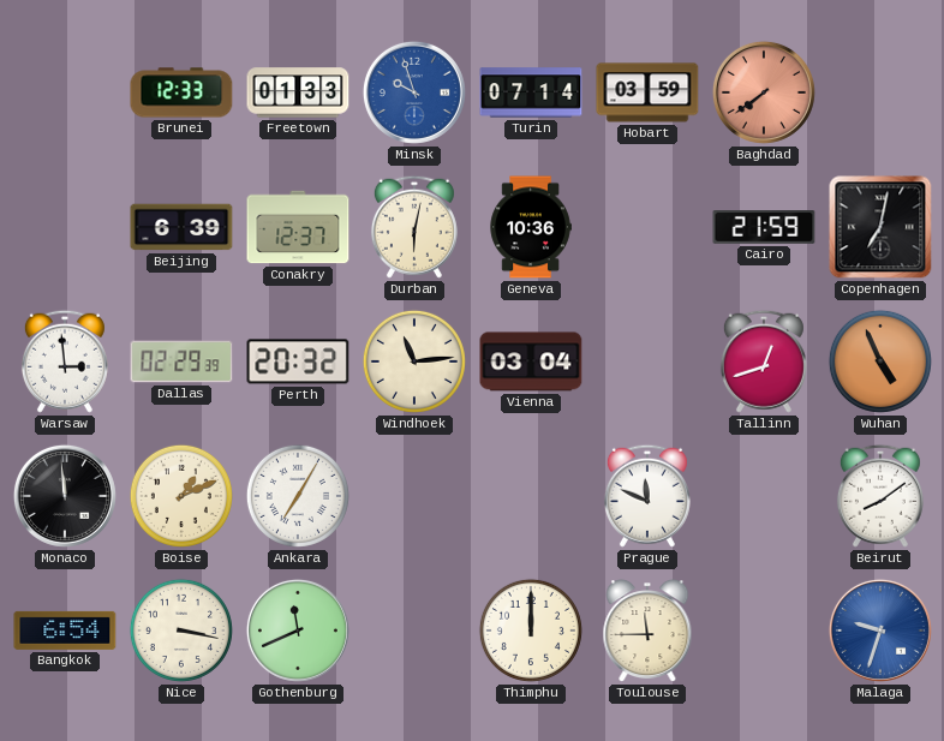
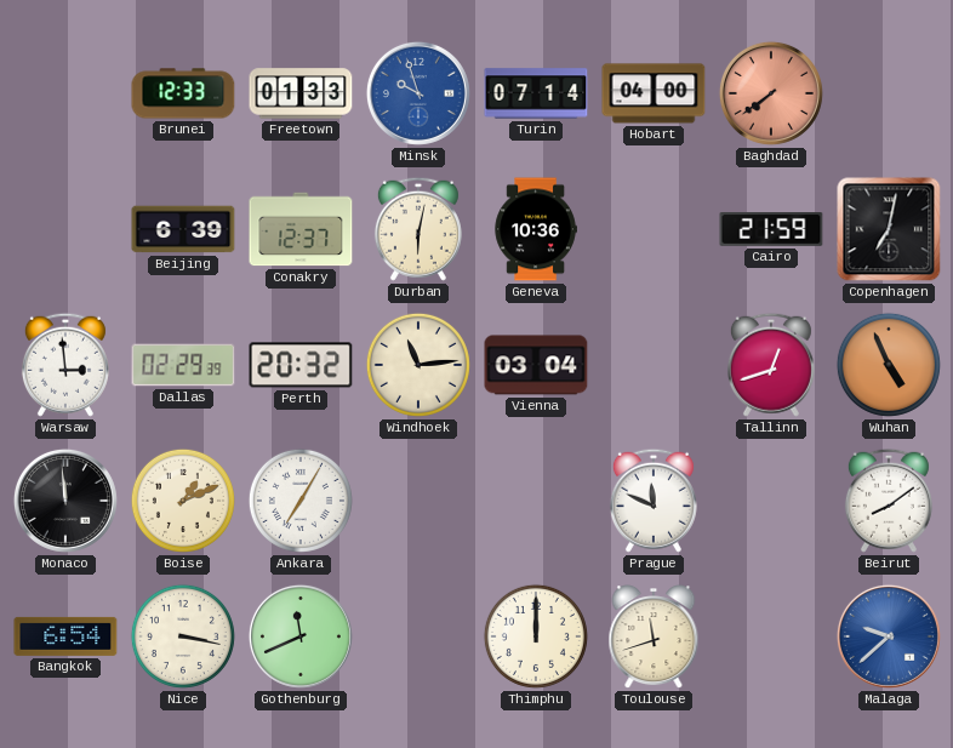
Hobart: 03:59 -> 04:00 (654, 93)
Toulouse: 11:45 -> 11:42 (654, 638)
Malaga: 9:33 -> 9:38 (889, 636)
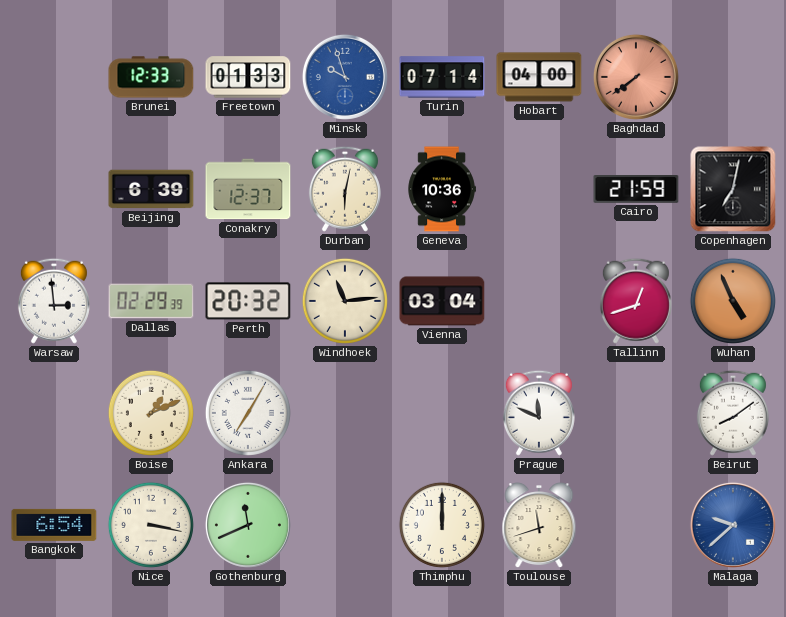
Monaco: 11:59 -> none (65, 501)
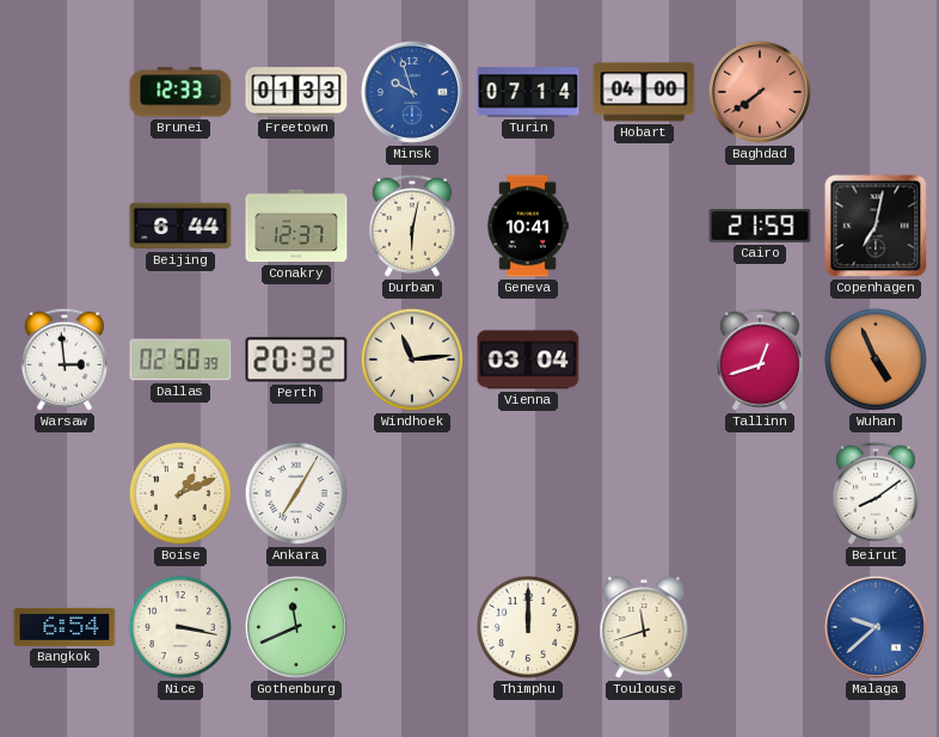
Beijing: 6:39 -> 6:44 (180, 226)
Geneva: 10:36 -> 10:41 (528, 226)
Dallas: 02:29 -> 02:50 (180, 360)
Prague: 11:49 -> none (539, 413)
